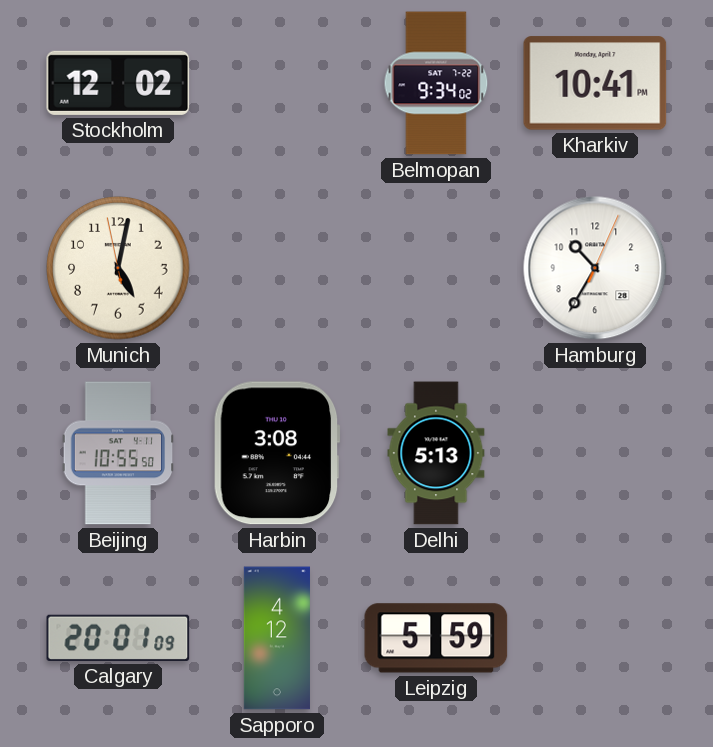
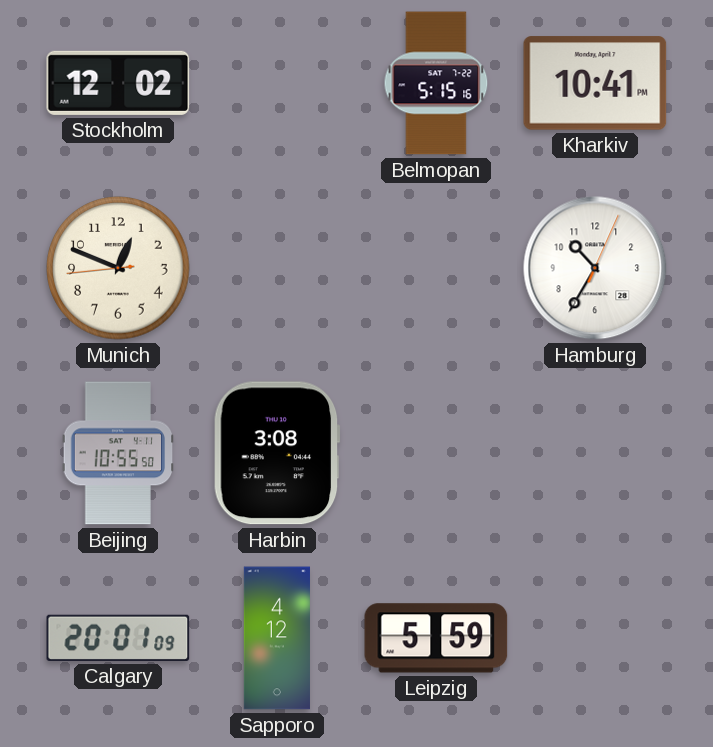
Belmopan: 9:34 -> 5:15 (436, 83)
Munich: 5:01 -> 12:48 (118, 268)
Delhi: 5:13 -> none (436, 453)
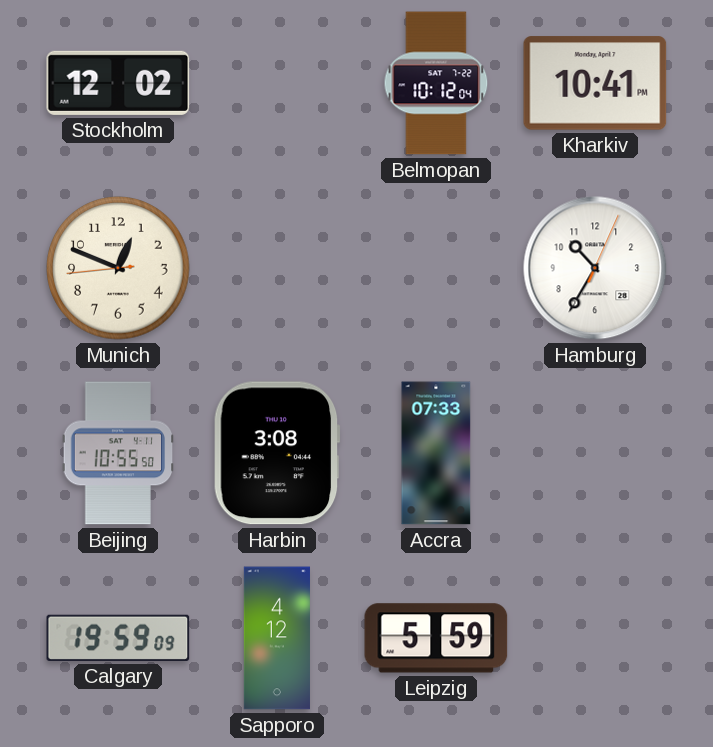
Belmopan: 5:15 -> 10:12 (436, 83)
Accra: none -> 07:33 (436, 453)
Calgary: 20:01 -> 19:59 (118, 638)
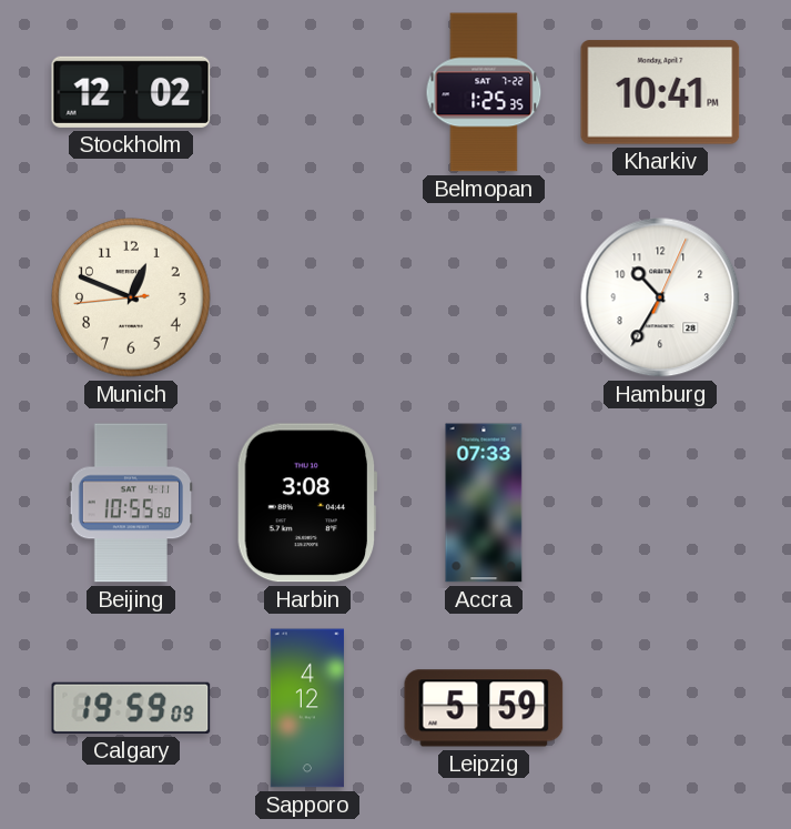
Belmopan: 10:12 -> 1:25 (484, 92)
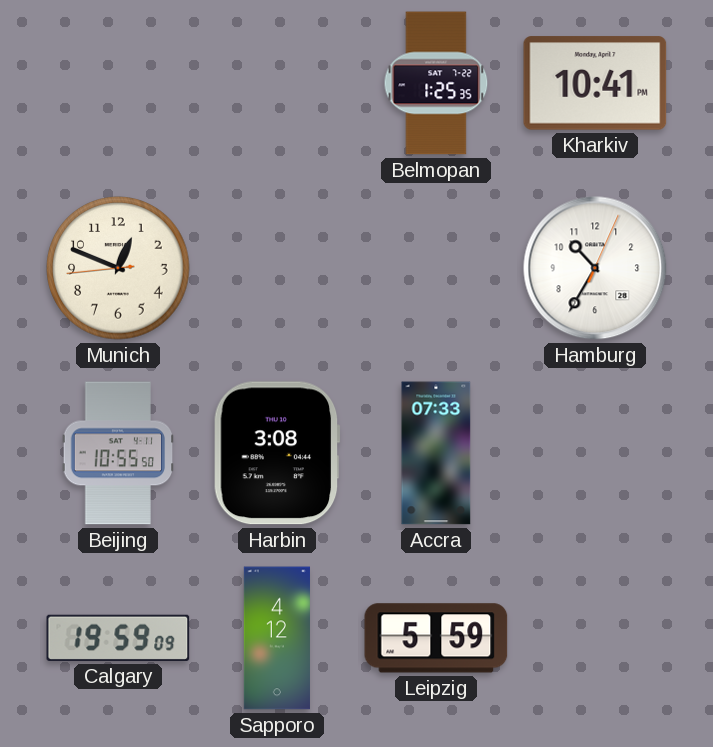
Stockholm: 12:02 -> none (131, 92)
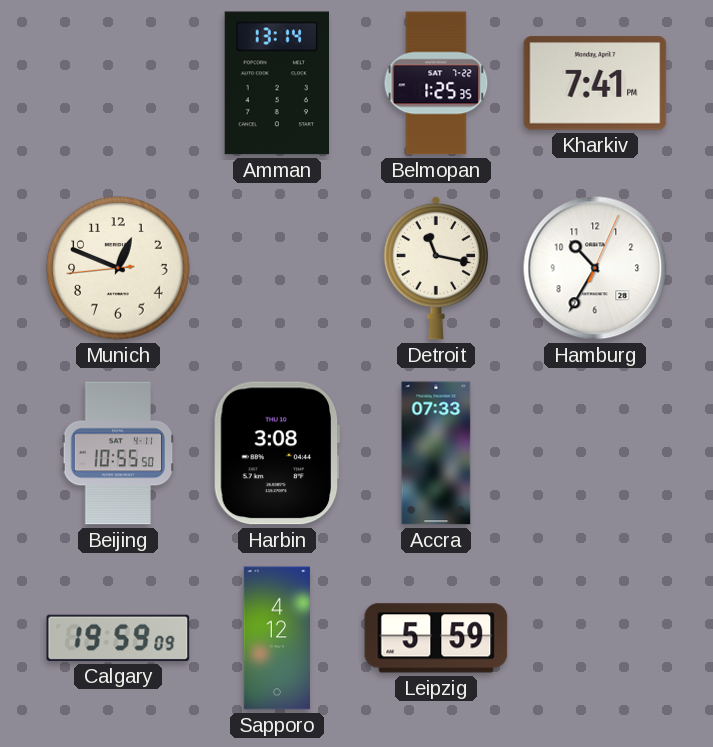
Amman: none -> 13:14 (276, 83)
Kharkiv: 10:41 -> 7:41 (595, 83)
Detroit: none -> 11:17 (436, 268)
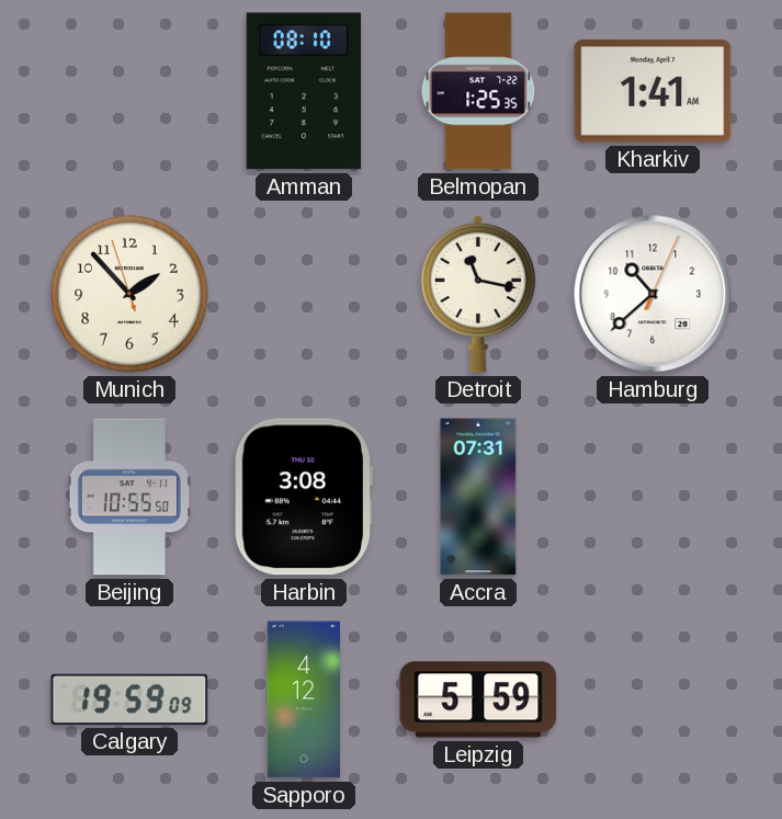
Amman: 13:14 -> 08:10 (303, 91)
Kharkiv: 7:41 -> 1:41 (653, 91)
Munich: 12:48 -> 1:52 (129, 294)
Hamburg: 10:35 -> 10:38 (653, 294)
Accra: 07:33 -> 07:31 (478, 497)
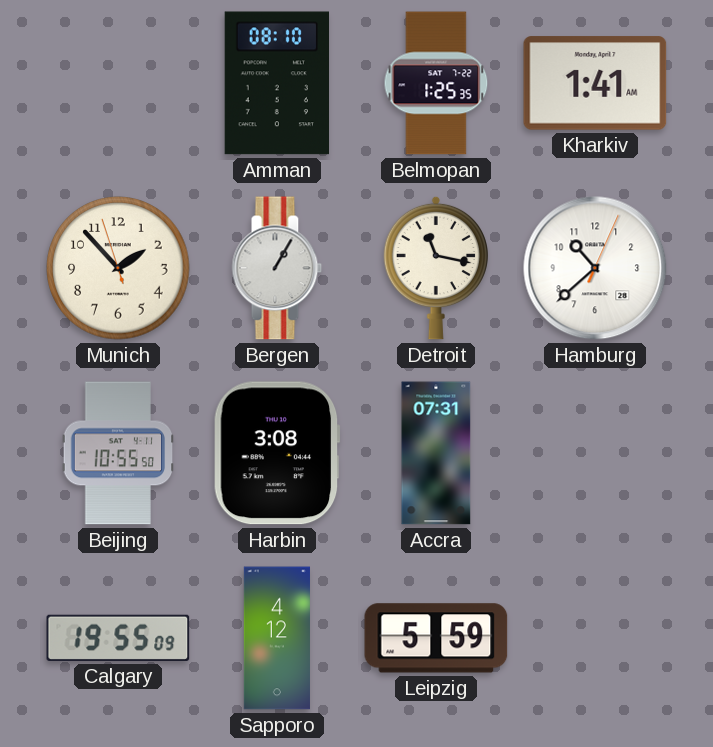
Bergen: none -> 1:05 (277, 268)
Calgary: 19:59 -> 19:55 (118, 638)
